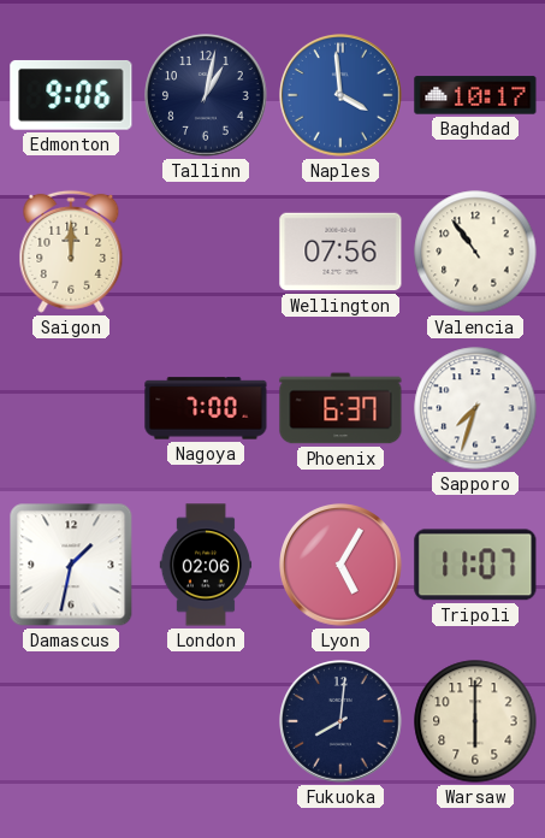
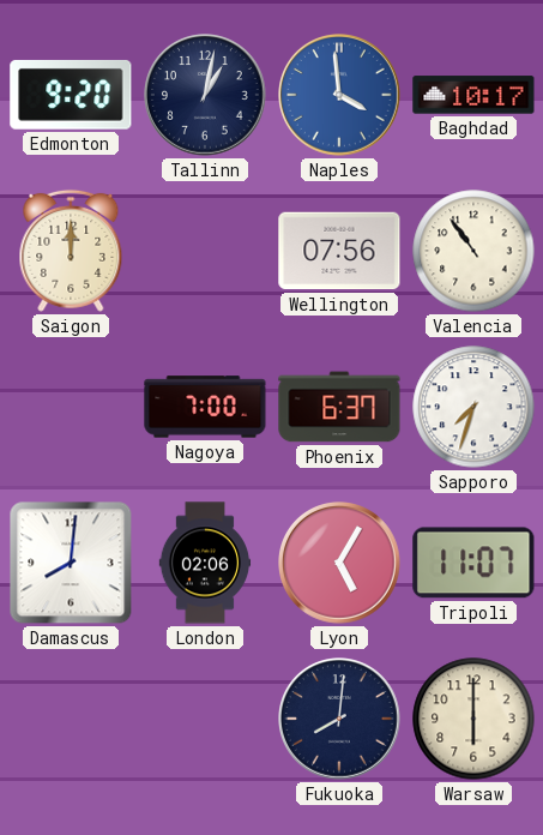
Edmonton: 9:06 -> 9:20 (71, 95)
Damascus: 1:32 -> 8:01 (71, 563)
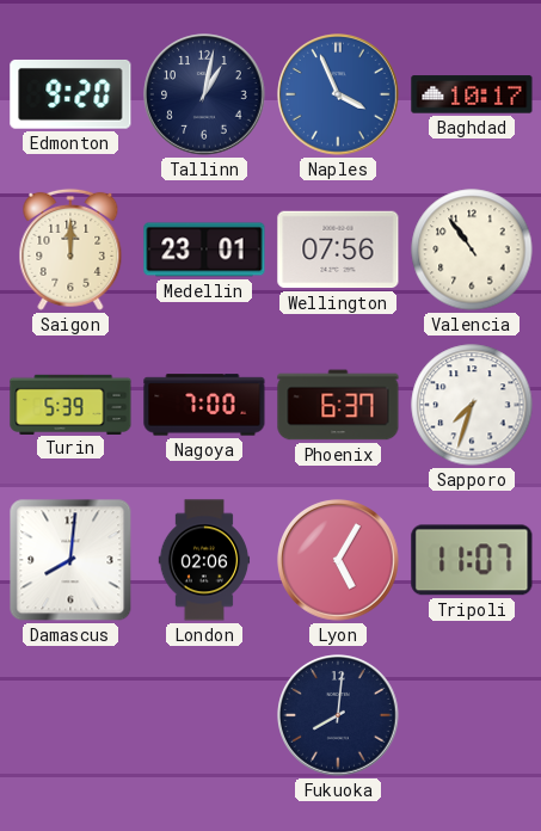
Naples: 3:59 -> 3:56 (339, 96)
Medellin: none -> 23:01 (204, 250)
Turin: none -> 5:39 (70, 404)
Warsaw: 6:00 -> none (473, 719)
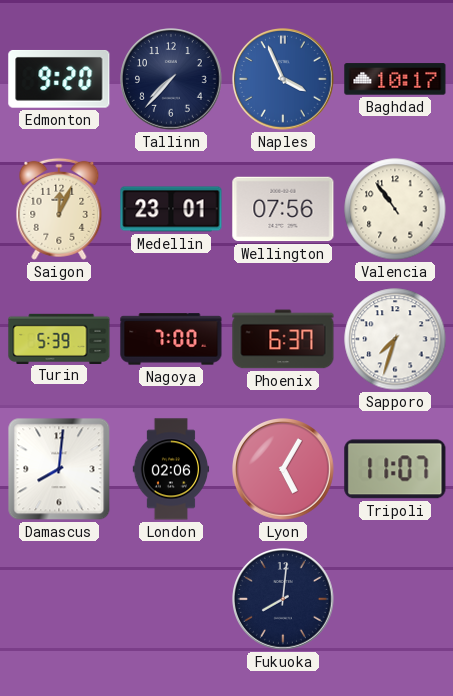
Tallinn: 1:02 -> 7:37 (172, 80)
Saigon: 12:00 -> 12:04 (59, 209)
